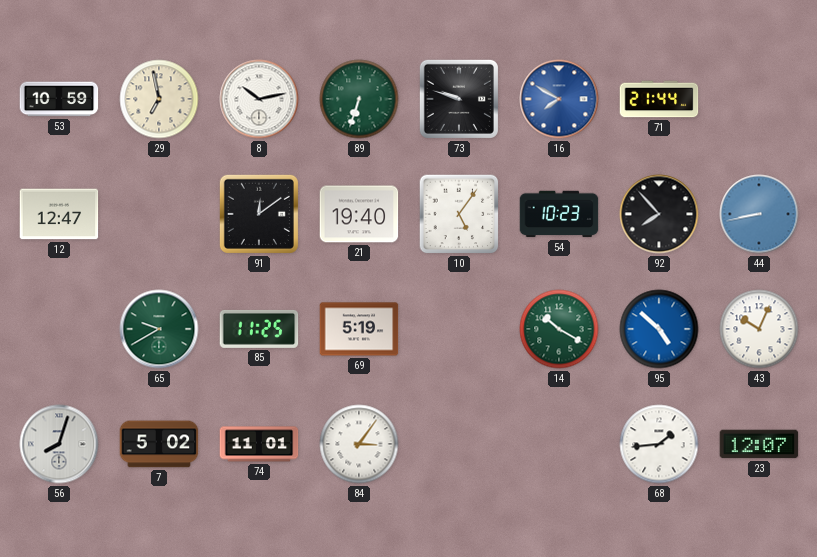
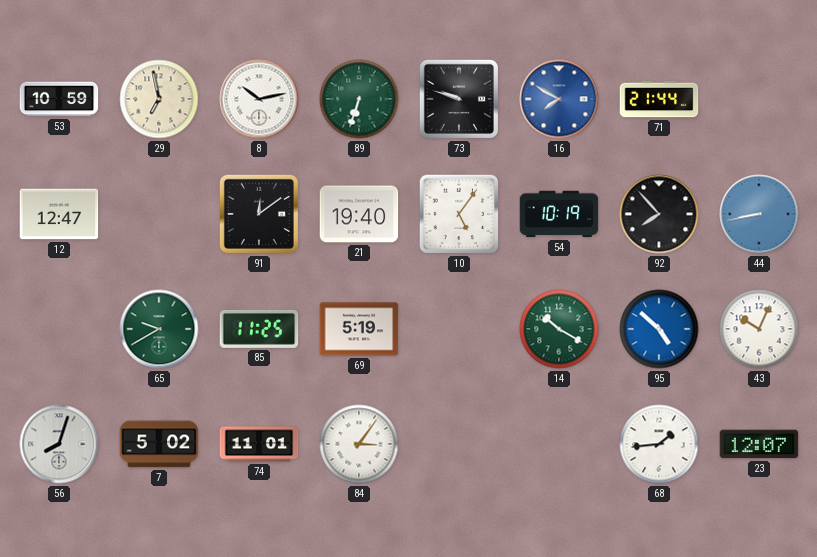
54: 10:23 -> 10:19 (559, 214)
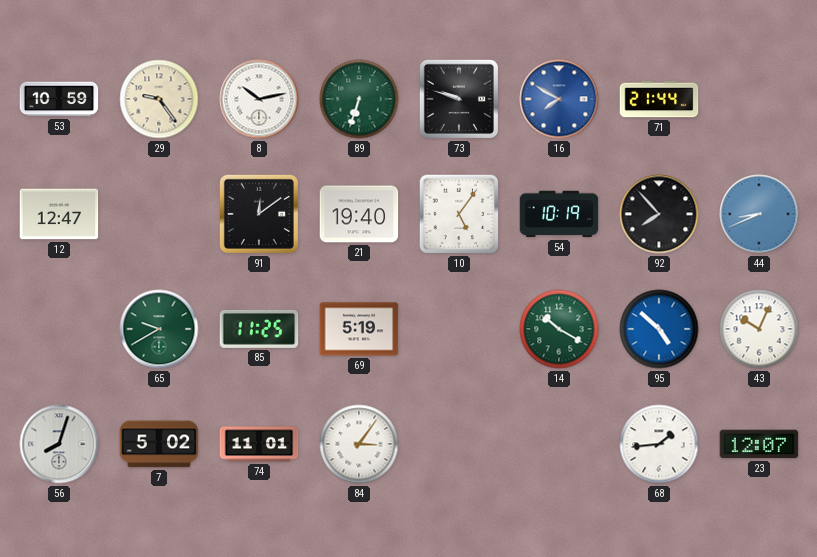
29: 6:58 -> 9:24 (159, 99)
44: 8:43 -> 8:41 (759, 214)
